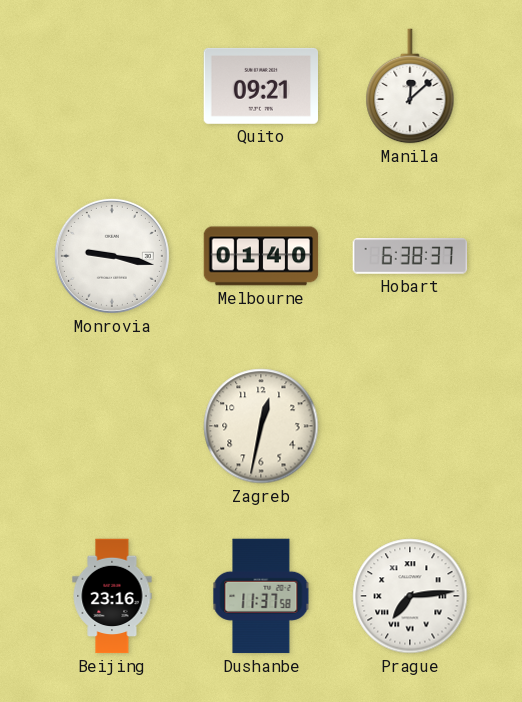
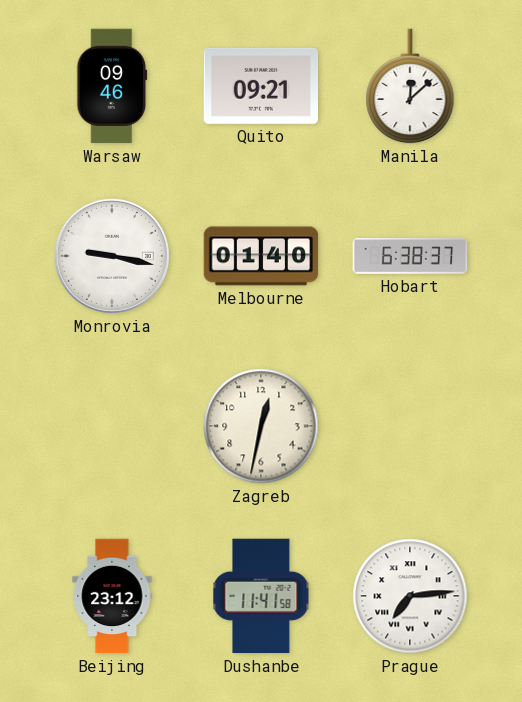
Warsaw: none -> 09:46 (112, 86)
Beijing: 23:16 -> 23:12 (112, 596)
Dushanbe: 11:37 -> 11:41 (261, 596)
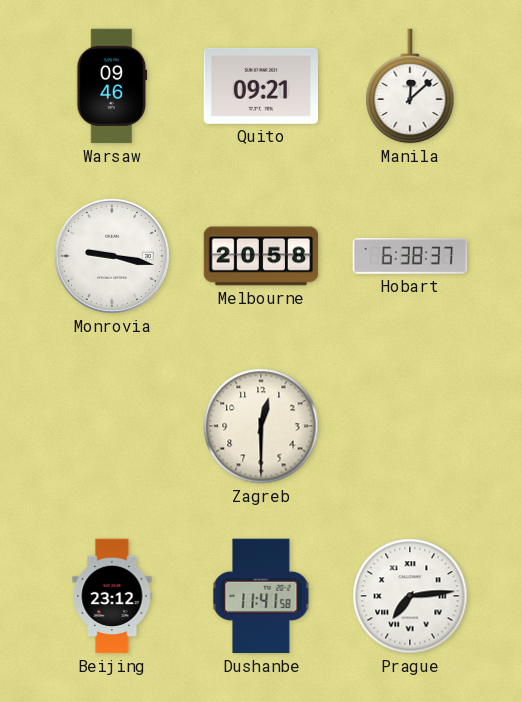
Melbourne: 01:40 -> 20:58 (261, 256)
Zagreb: 12:32 -> 12:30 (261, 426)
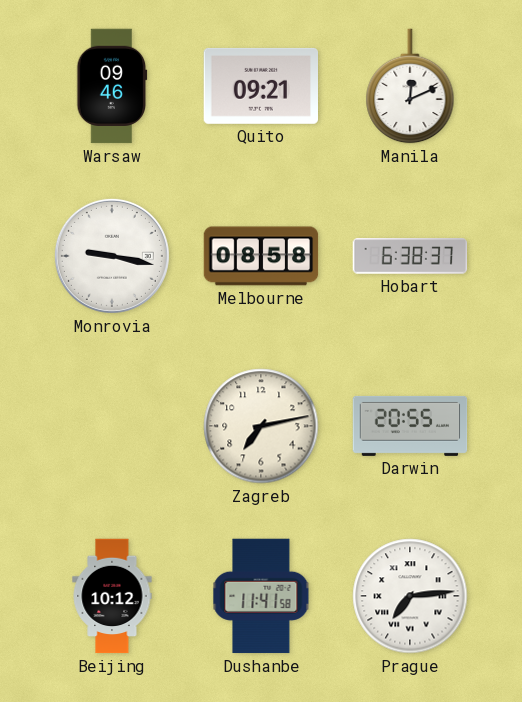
Manila: 12:08 -> 12:11 (410, 86)
Melbourne: 20:58 -> 08:58 (261, 256)
Zagreb: 12:30 -> 7:13 (261, 426)
Darwin: none -> 20:55 (410, 426)
Beijing: 23:12 -> 10:12 (112, 596)
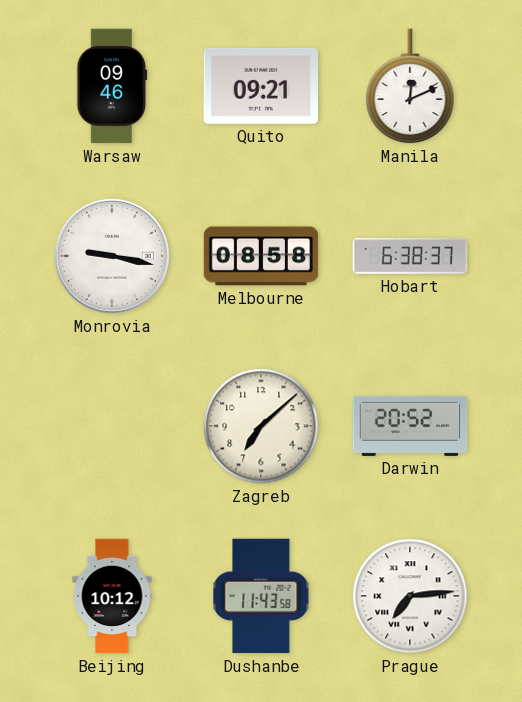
Zagreb: 7:13 -> 7:08 (261, 426)
Darwin: 20:55 -> 20:52 (410, 426)
Dushanbe: 11:41 -> 11:43 (261, 596)
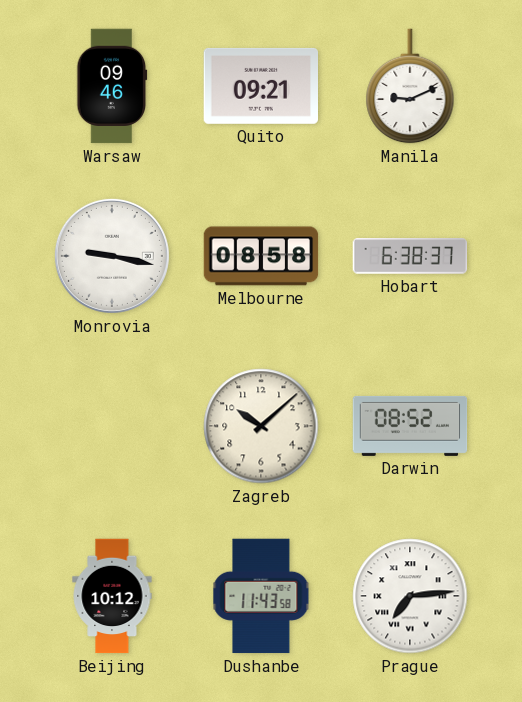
Manila: 12:11 -> 9:11 (410, 86)
Zagreb: 7:08 -> 10:08 (261, 426)
Darwin: 20:52 -> 08:52 (410, 426)
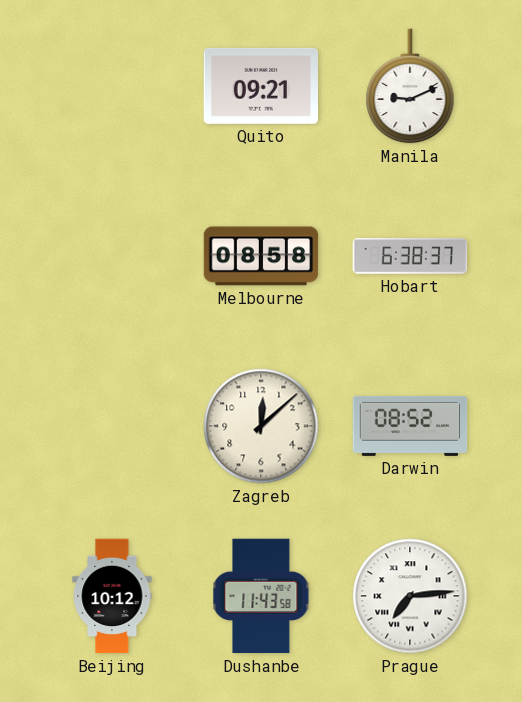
Warsaw: 09:46 -> none (112, 86)
Monrovia: 9:17 -> none (112, 256)
Zagreb: 10:08 -> 12:08 (261, 426)
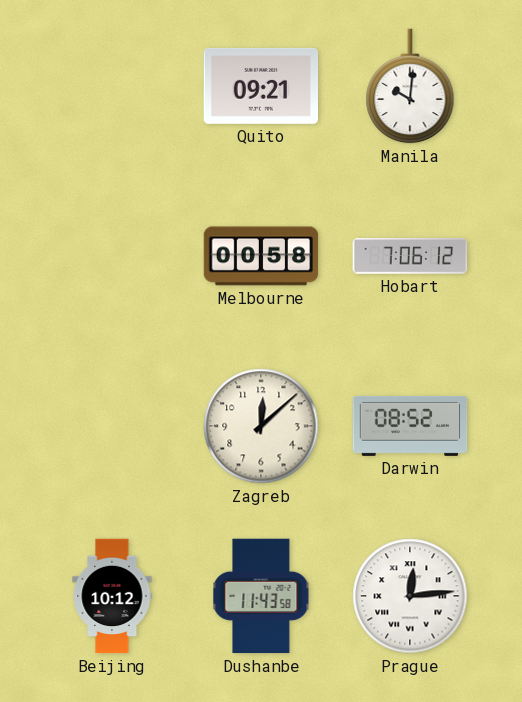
Manila: 9:11 -> 10:01 (410, 86)
Melbourne: 08:58 -> 00:58 (261, 256)
Hobart: 6:38 -> 7:06 (410, 256)
Prague: 7:14 -> 12:14 (410, 596)
